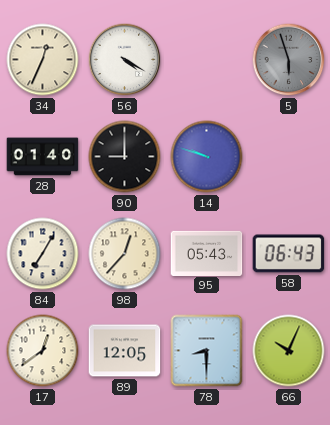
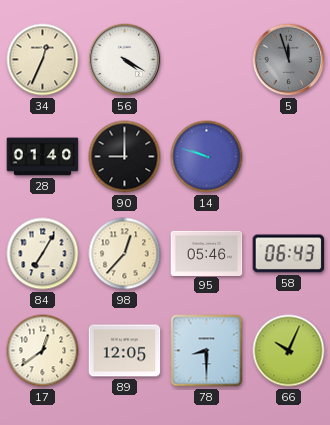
5: 5:57 -> 11:57 (289, 60)
95: 05:43 -> 05:46 (207, 253)
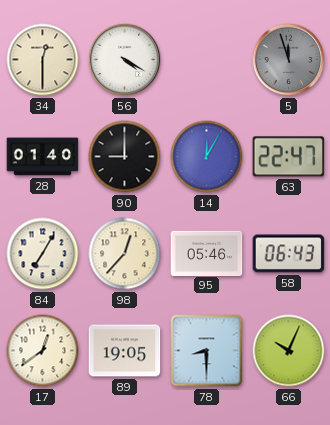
34: 12:34 -> 12:30 (43, 60)
14: 9:48 -> 12:05 (207, 157)
63: none -> 22:47 (289, 157)
89: 12:05 -> 19:05 (125, 351)
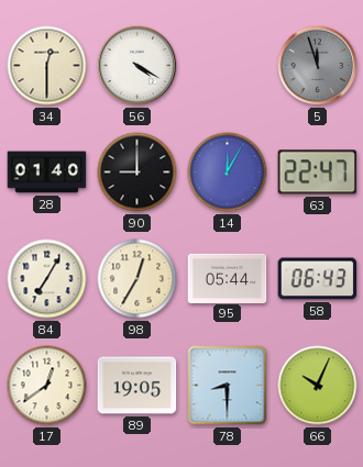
98: 12:37 -> 12:35 (137, 279)
95: 05:46 -> 05:44 (228, 278)
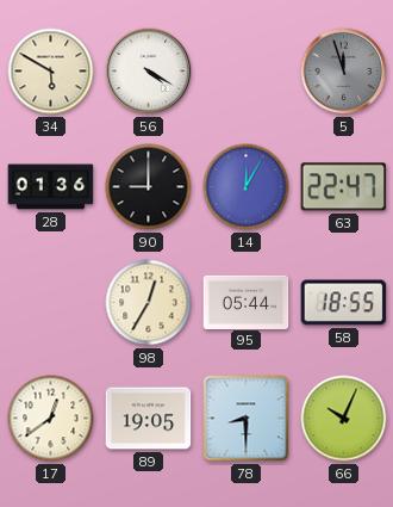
34: 12:30 -> 5:50 (51, 72)
28: 01:40 -> 01:36 (51, 187)
84: 7:05 -> none (47, 279)
58: 06:43 -> 18:55 (344, 303)
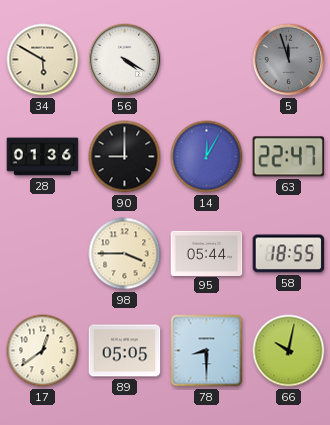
98: 12:35 -> 3:45 (125, 254)
89: 19:05 -> 05:05 (125, 351)
66: 10:04 -> 10:02 (289, 351)
